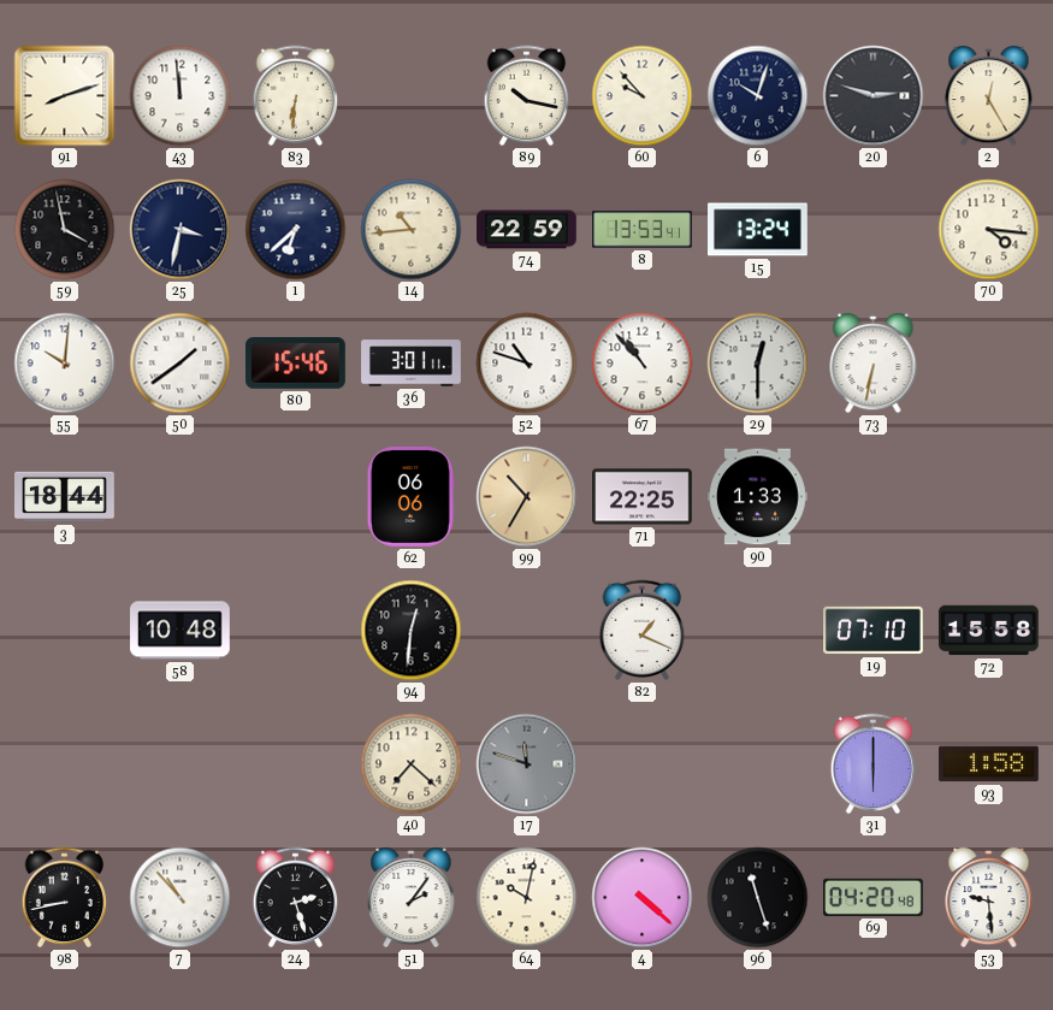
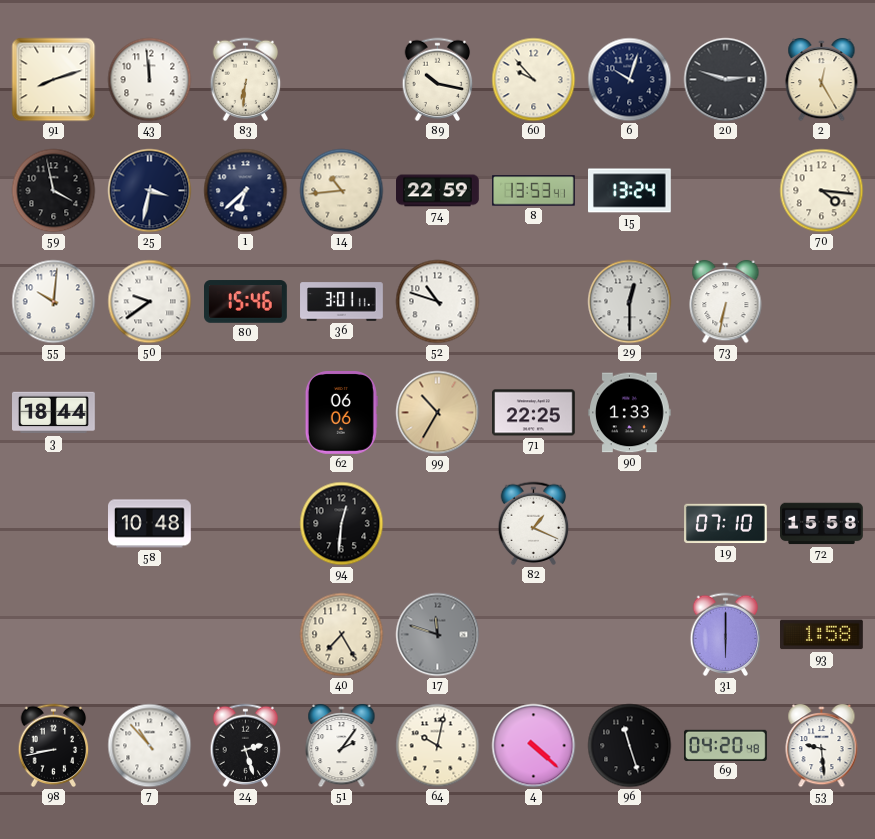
50: 1:39 -> 9:39 (150, 302)
67: 10:53 -> none (643, 364)
40: 7:22 -> 7:25 (342, 635)
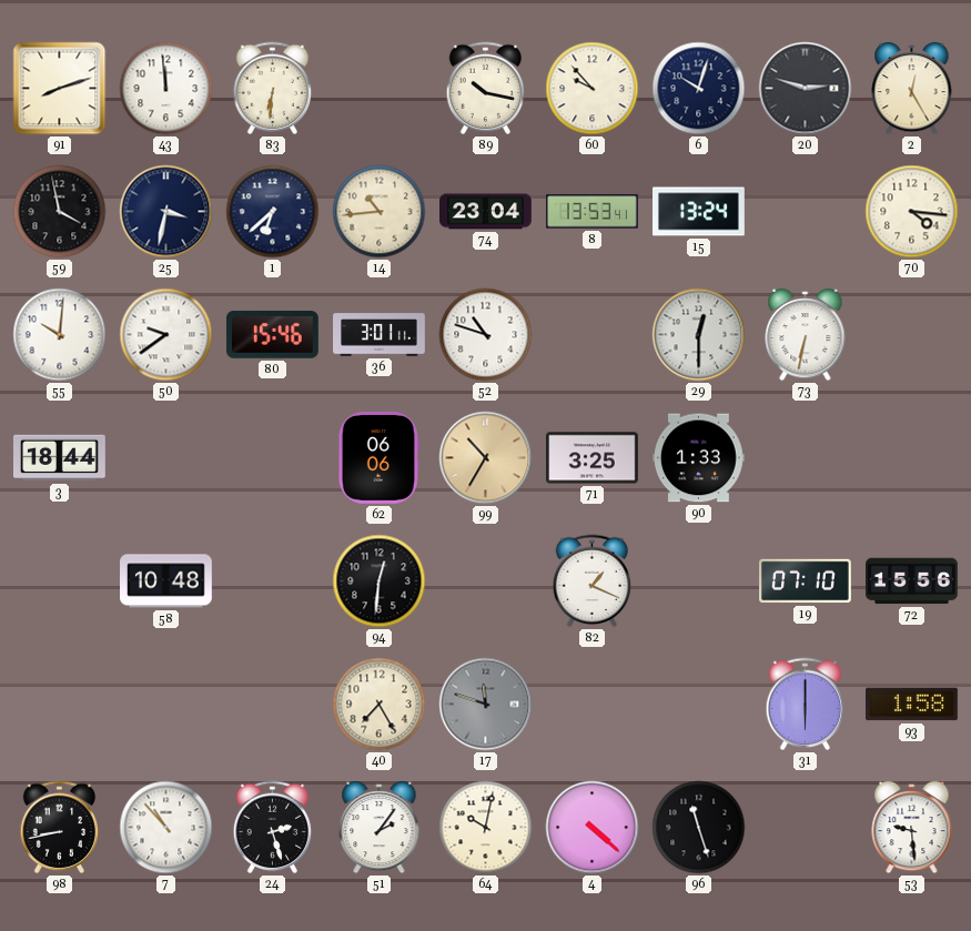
74: 22:59 -> 23:04 (486, 212)
71: 22:25 -> 3:25 (593, 458)
72: 15:58 -> 15:56 (912, 581)
69: 04:20 -> none (726, 745)
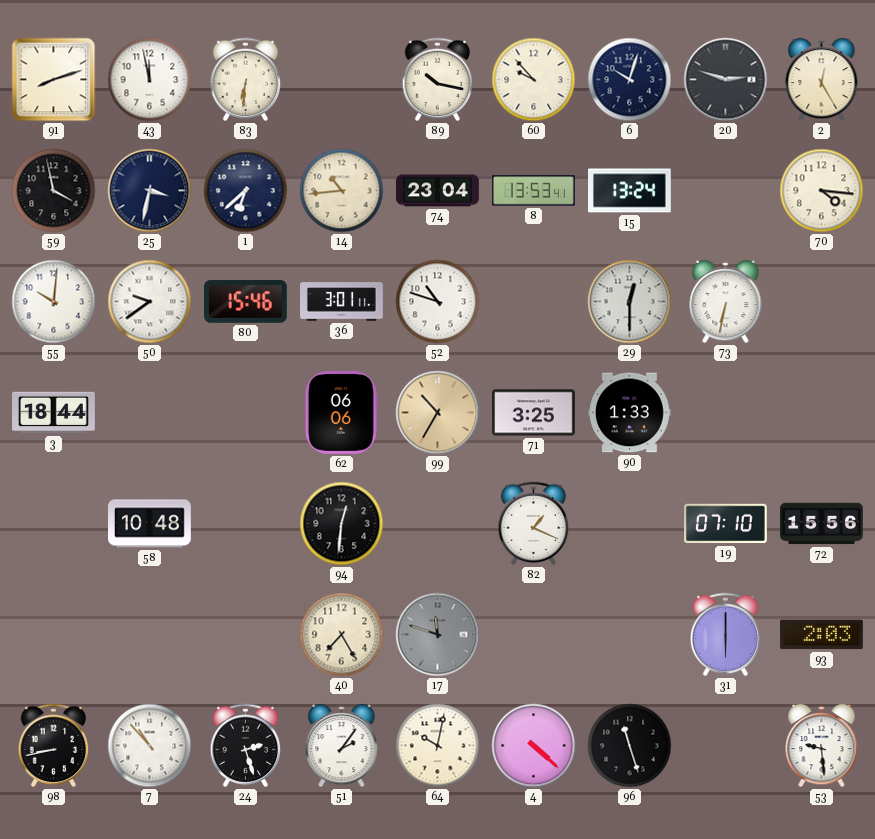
43: 11:59 -> 11:58 (150, 80)
93: 1:58 -> 2:03 (822, 635)
